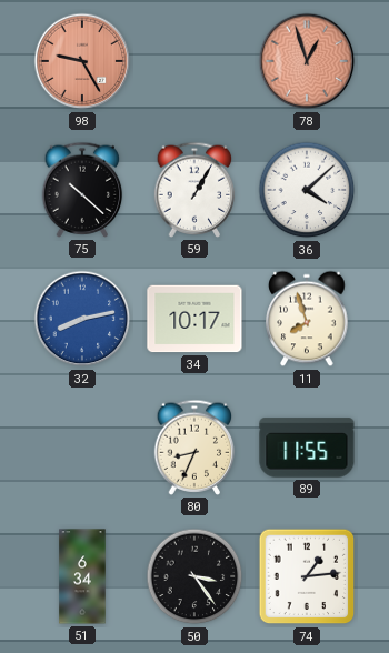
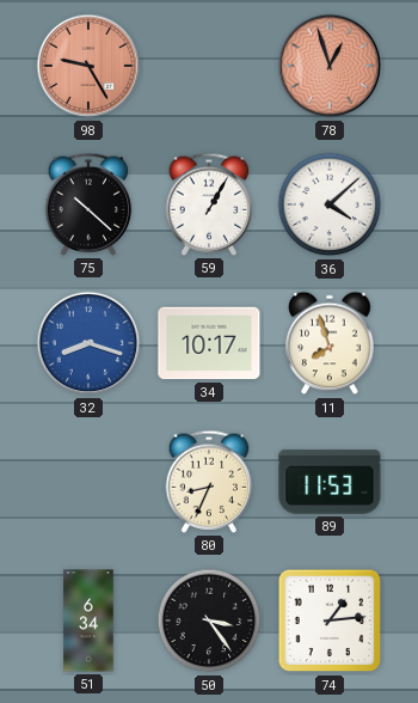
32: 8:13 -> 8:18 (88, 343)
89: 11:55 -> 11:53 (330, 482)
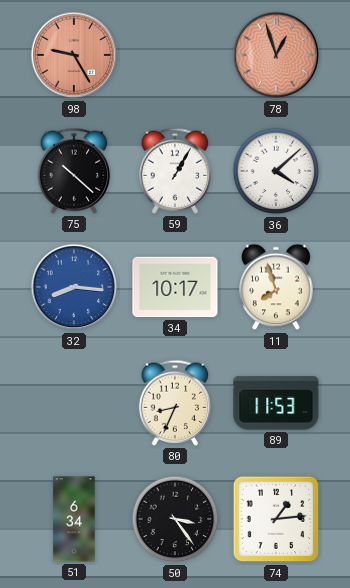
32: 8:18 -> 8:16 (74, 287)
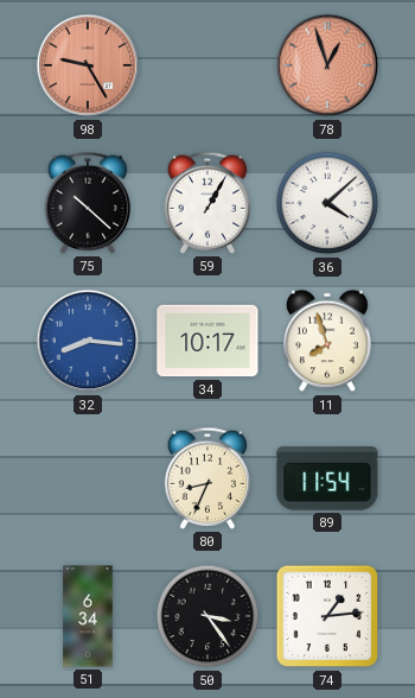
89: 11:53 -> 11:54 (327, 478)
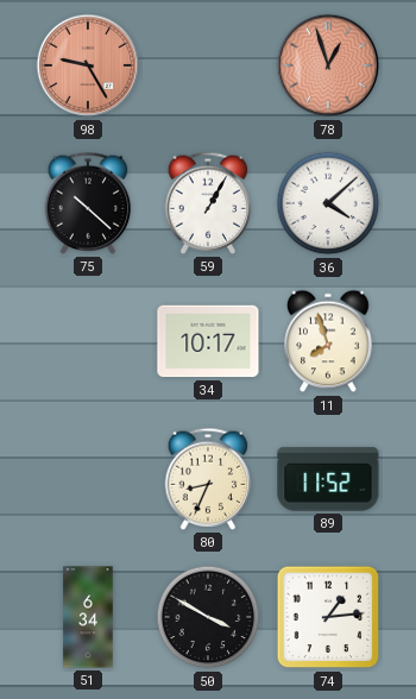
32: 8:16 -> none (88, 341)
89: 11:54 -> 11:52 (328, 479)
50: 3:24 -> 3:50 (208, 617)
